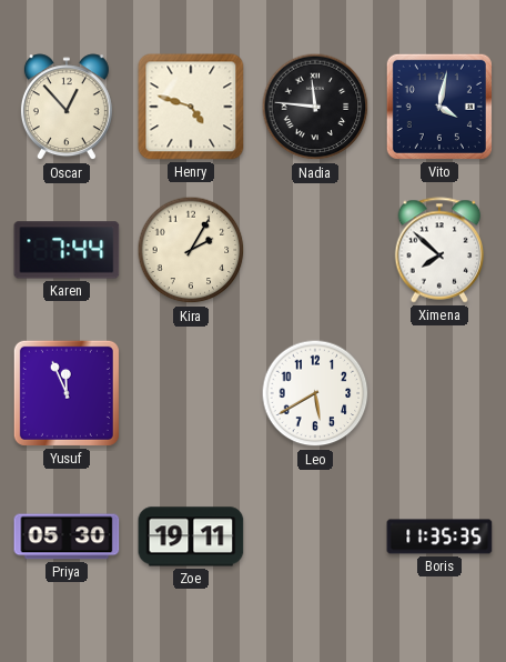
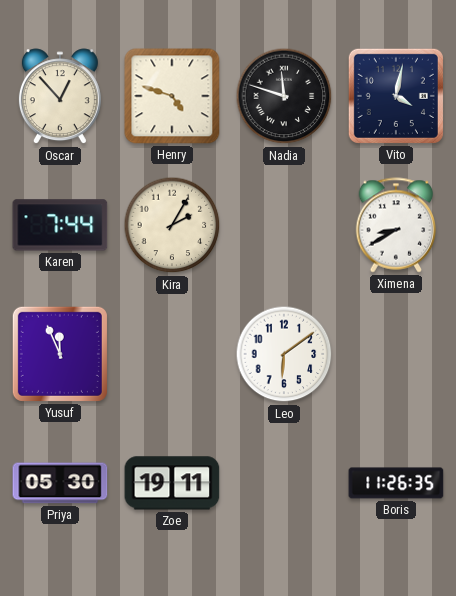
Nadia: 11:46 -> 11:48 (284, 96)
Ximena: 7:52 -> 8:40 (396, 225)
Leo: 5:40 -> 6:09 (284, 354)
Boris: 11:35 -> 11:26 (396, 483)
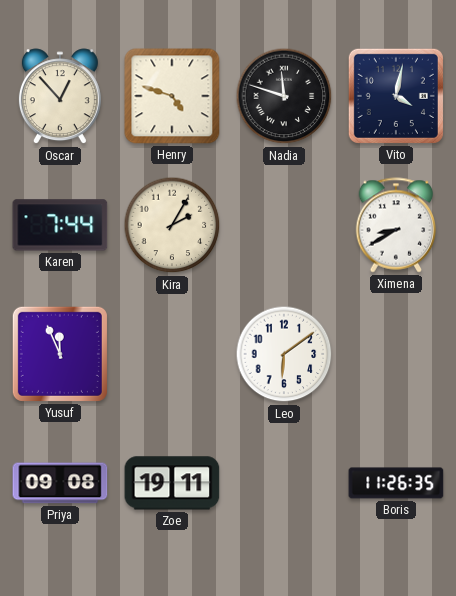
Priya: 05:30 -> 09:08 (60, 483)
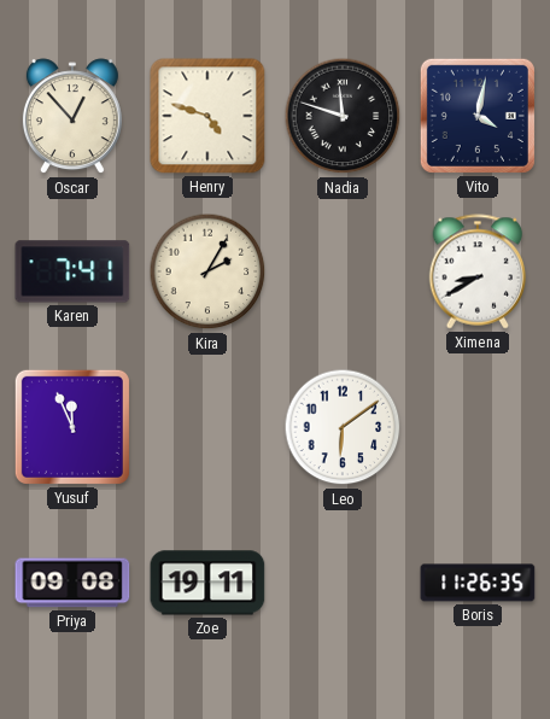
Karen: 7:44 -> 7:41 (72, 271)
